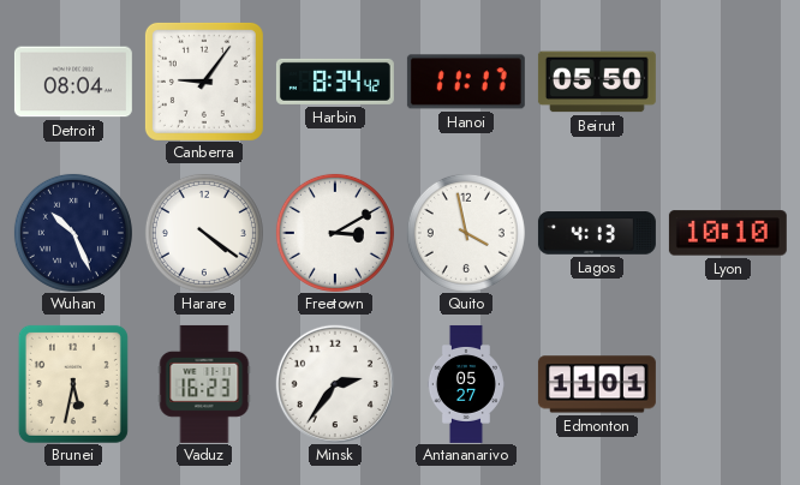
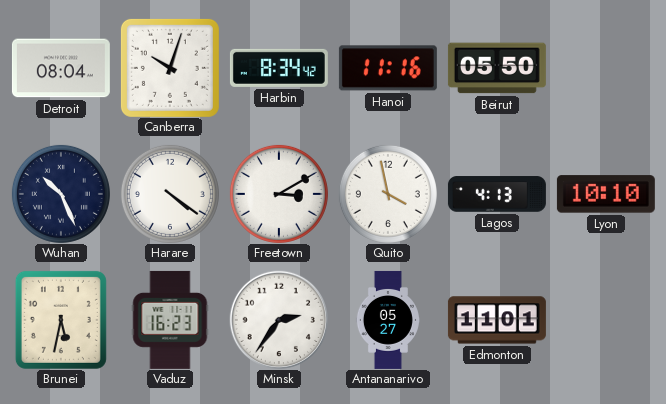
Canberra: 9:06 -> 10:03 (170, 68)
Hanoi: 11:17 -> 11:16 (388, 68)
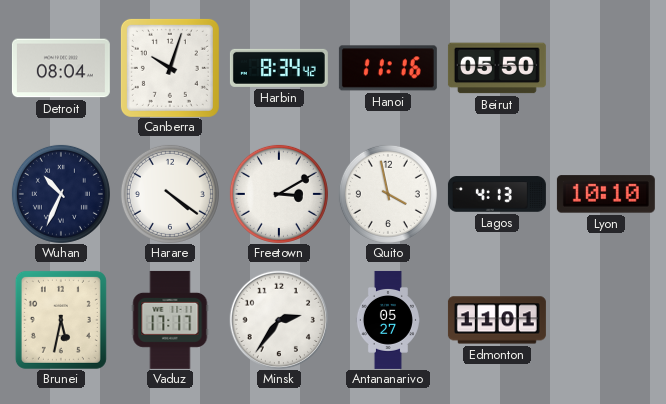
Wuhan: 10:26 -> 10:34 (61, 194)
Vaduz: 16:23 -> 17:17 (170, 320)
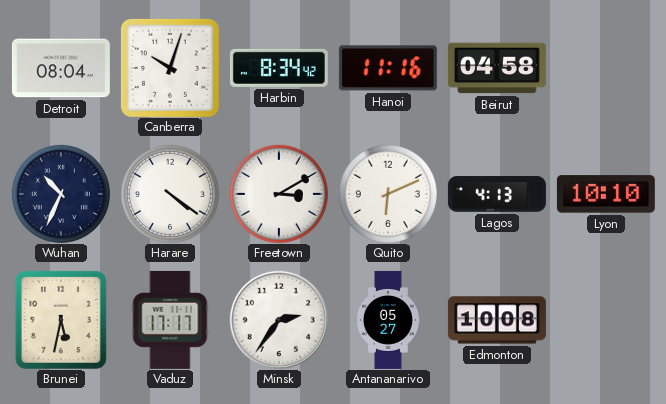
Beirut: 05:50 -> 04:58 (497, 68)
Quito: 3:58 -> 6:11 (388, 194)
Edmonton: 11:01 -> 10:08 (497, 320)
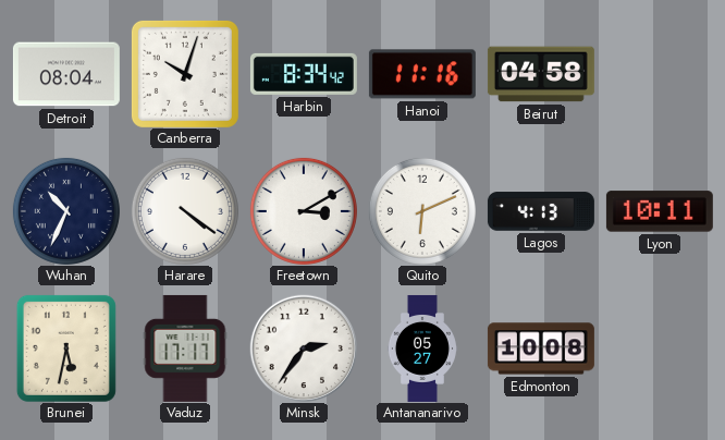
Lyon: 10:10 -> 10:11 (660, 211)
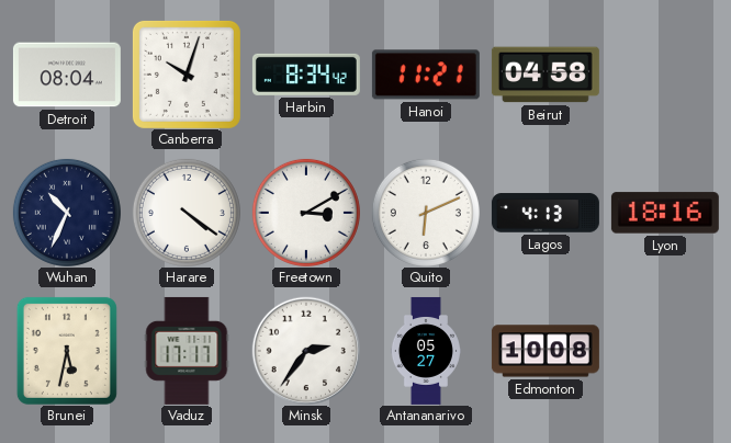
Hanoi: 11:16 -> 11:21 (426, 75)
Lyon: 10:11 -> 18:16 (665, 213)
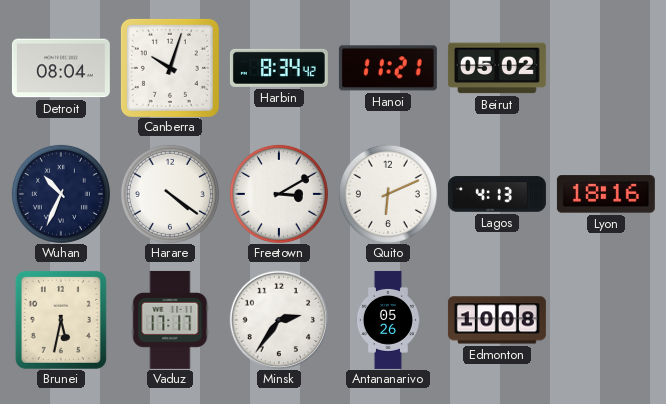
Beirut: 04:58 -> 05:02 (497, 68)
Antananarivo: 05:27 -> 05:26 (388, 320)
